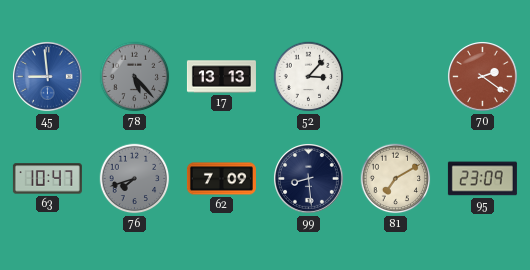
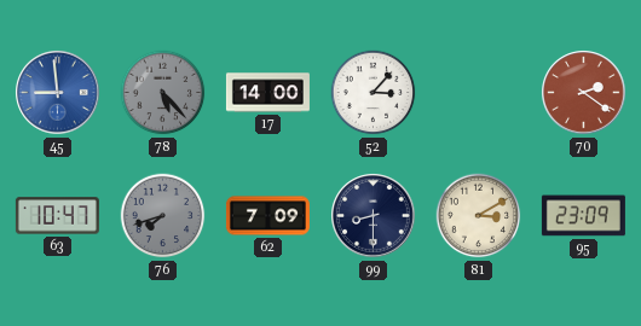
17: 13:13 -> 14:00 (267, 93)
99: 8:29 -> 8:30 (374, 216)
81: 7:10 -> 3:10 (479, 216)
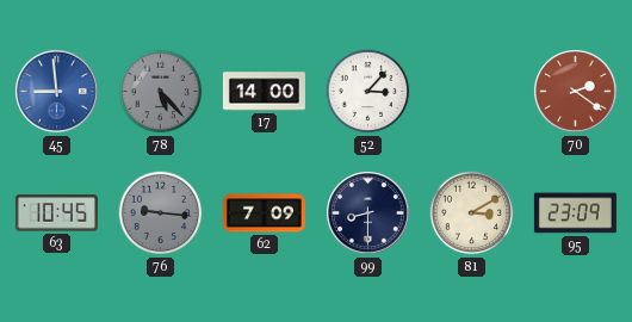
63: 10:47 -> 10:45 (56, 213)
76: 7:42 -> 9:16 (161, 213)
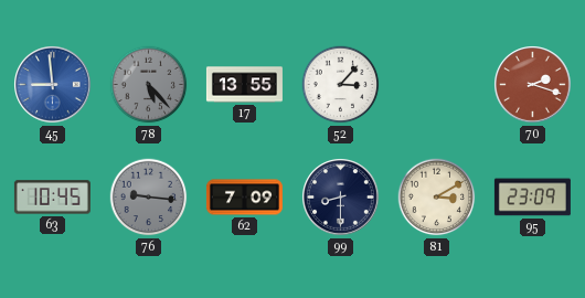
17: 14:00 -> 13:55 (244, 85)
70: 2:21 -> 2:18 (533, 85)
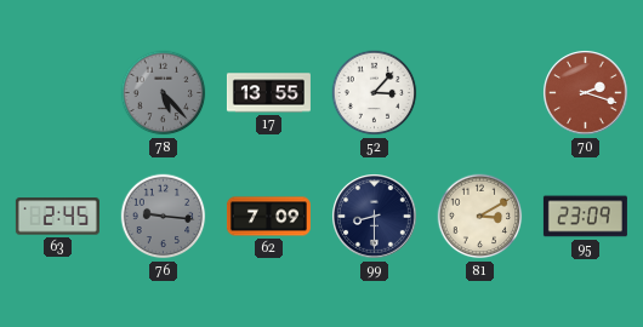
45: 8:59 -> none (53, 85)
63: 10:45 -> 2:45 (57, 217)
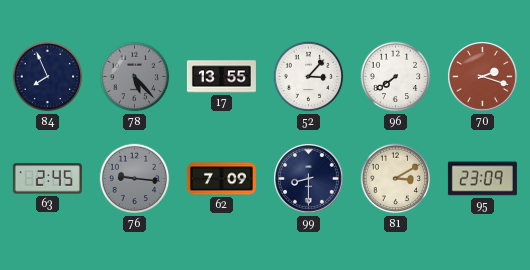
84: none -> 7:56 (48, 77)
96: none -> 7:39 (396, 77)
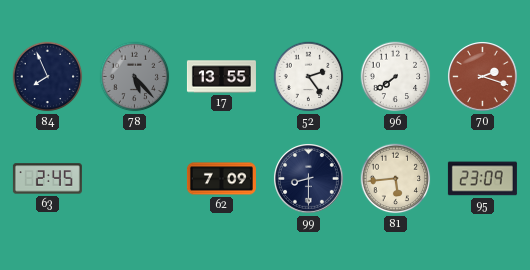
52: 3:07 -> 2:24 (309, 77)
76: 9:16 -> none (135, 179)
81: 3:10 -> 5:44 (396, 179)
